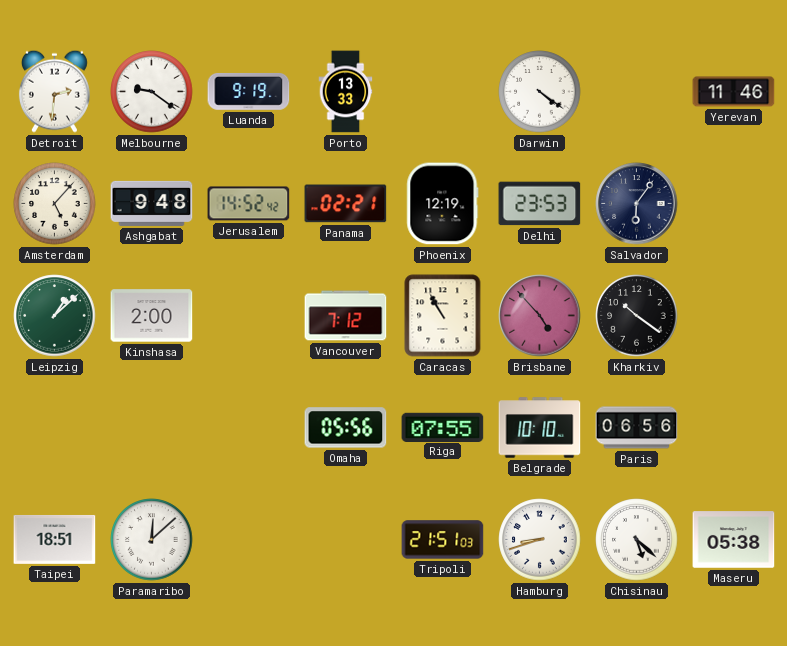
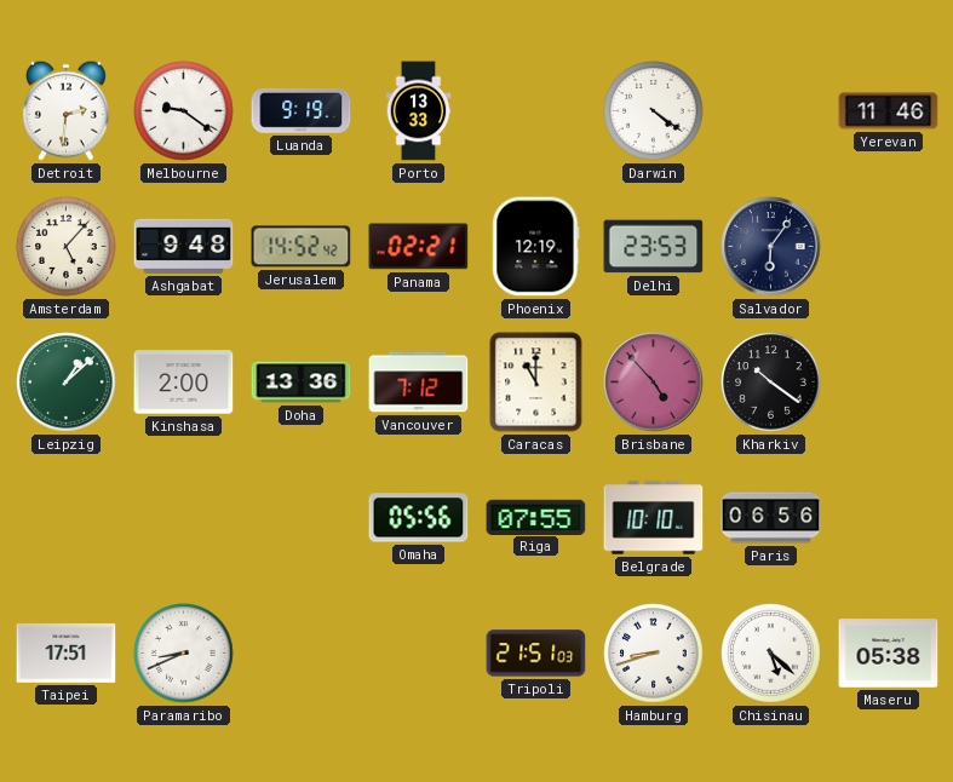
Doha: none -> 13:36 (302, 383)
Caracas: 10:55 -> 11:00 (536, 383)
Taipei: 18:51 -> 17:51 (67, 652)
Paramaribo: 12:08 -> 8:41 (184, 654)
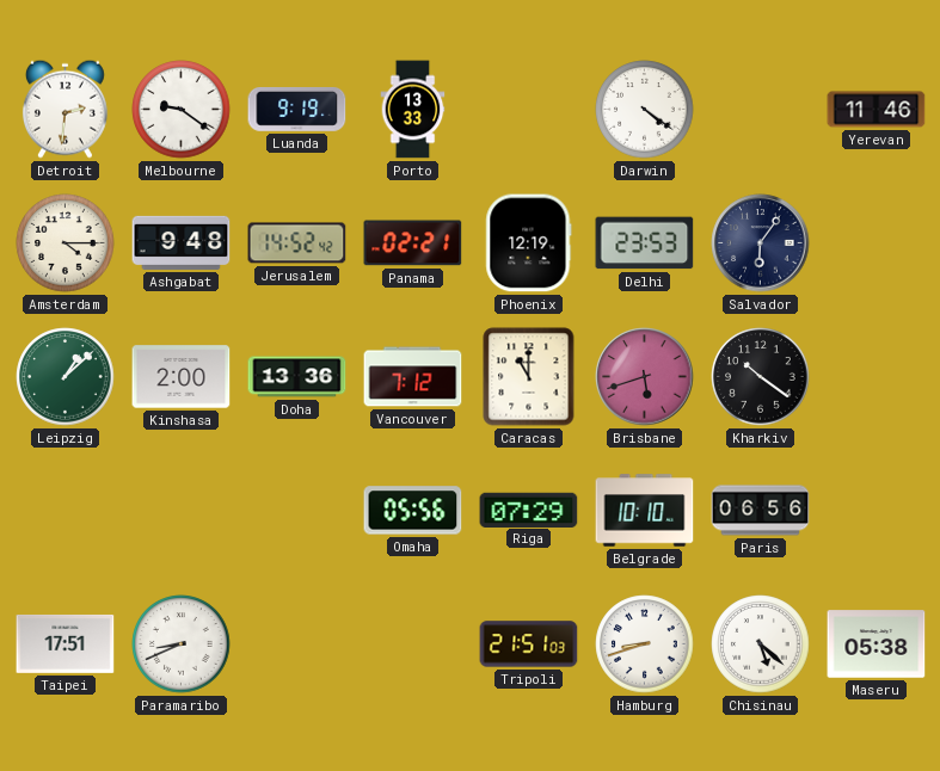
Amsterdam: 5:07 -> 4:15 (66, 243)
Brisbane: 4:53 -> 5:42 (645, 377)
Riga: 07:55 -> 07:29 (529, 510)
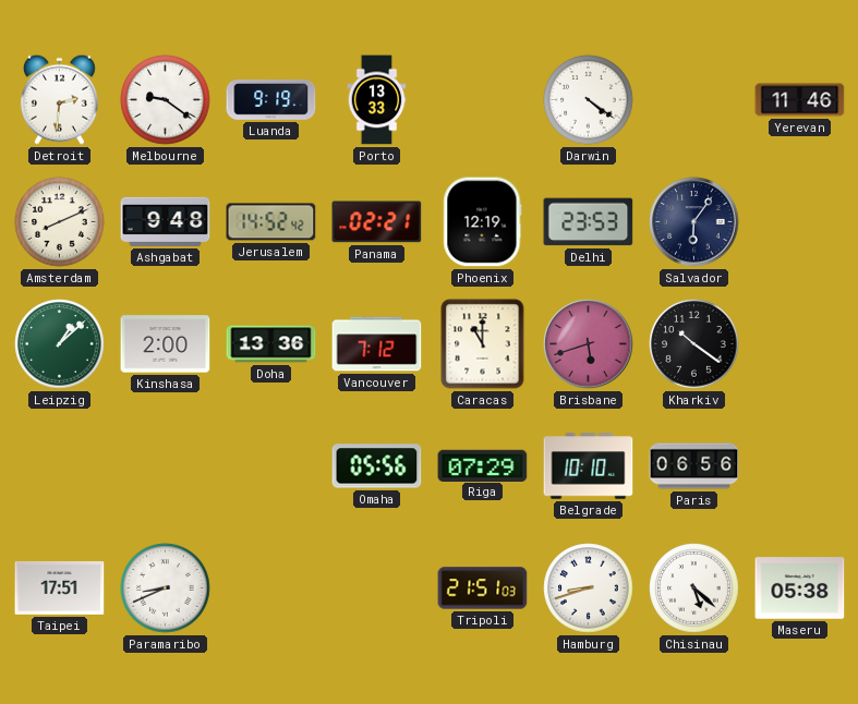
Amsterdam: 4:15 -> 8:11 (60, 222)
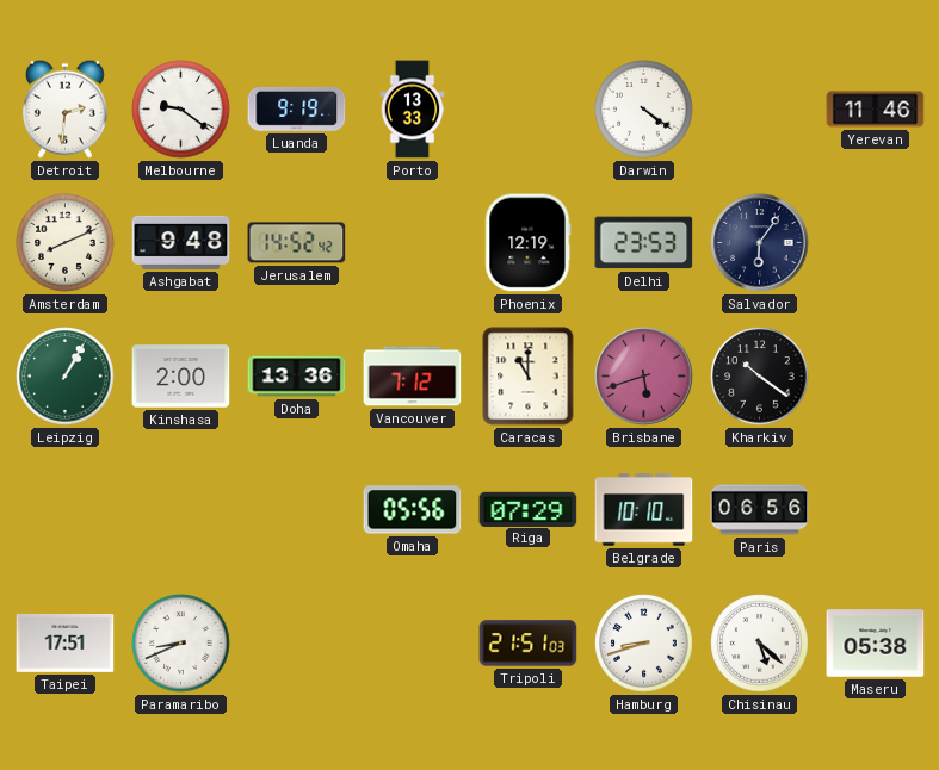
Panama: 02:21 -> none (377, 222)
Leipzig: 1:08 -> 1:05 (66, 377)
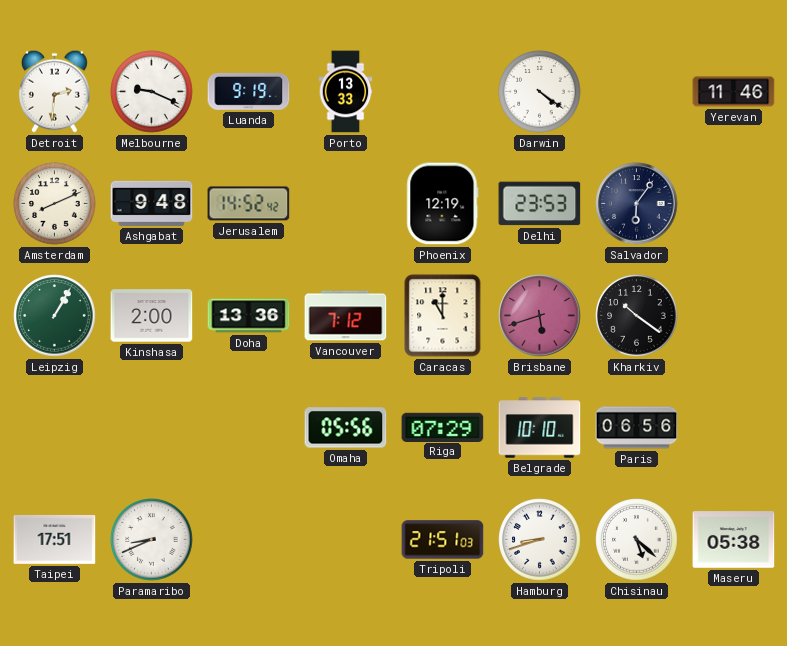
Melbourne: 9:21 -> 9:19 (152, 92)
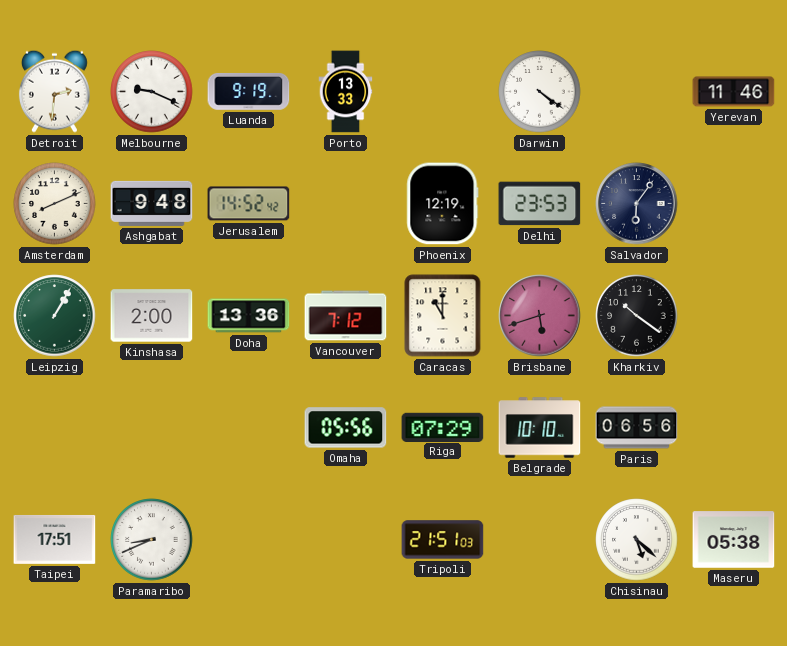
Hamburg: 8:42 -> none (540, 540)
